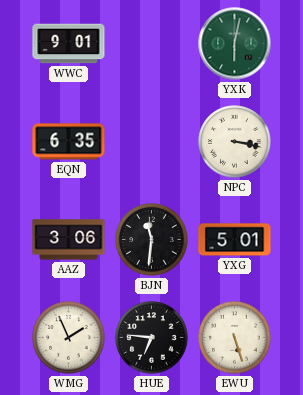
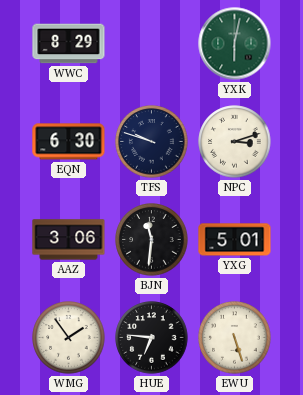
WWC: 9:01 -> 8:29 (69, 44)
EQN: 6:35 -> 6:30 (69, 142)
TFS: none -> 9:48 (152, 142)
NPC: 3:17 -> 3:12 (235, 142)
WMG: 1:56 -> 1:54 (69, 338)
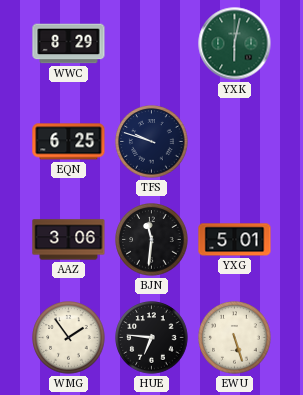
EQN: 6:30 -> 6:25 (69, 142)
NPC: 3:12 -> none (235, 142)
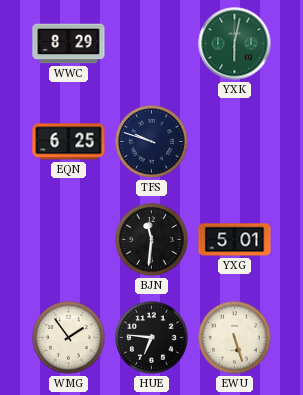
AAZ: 3:06 -> none (69, 240)
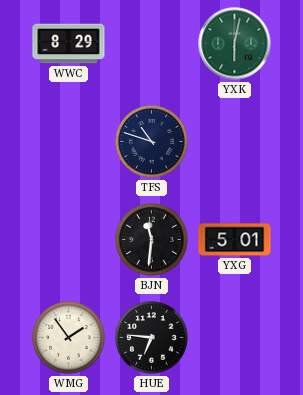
EQN: 6:25 -> none (69, 142)
TFS: 9:48 -> 10:48 (152, 142)
EWU: 5:27 -> none (235, 338)
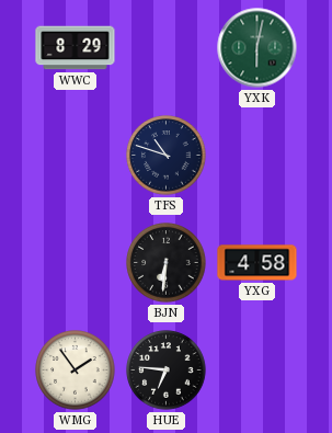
BJN: 11:31 -> 6:31 (167, 263)
YXG: 5:01 -> 4:58 (257, 263)
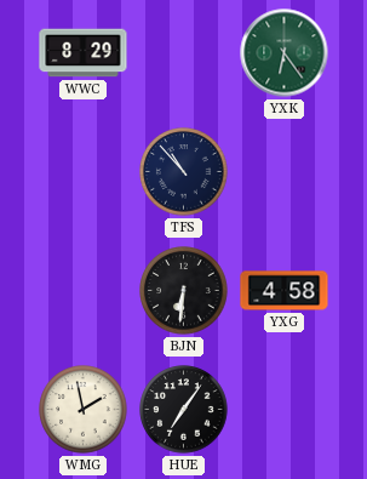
YXK: 6:02 -> 6:24 (285, 53)
TFS: 10:48 -> 10:53 (184, 172)
WMG: 1:54 -> 1:58 (84, 410)
HUE: 6:46 -> 7:06 (184, 410)
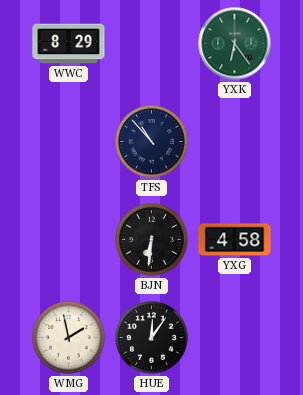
HUE: 7:06 -> 12:06 (152, 338)
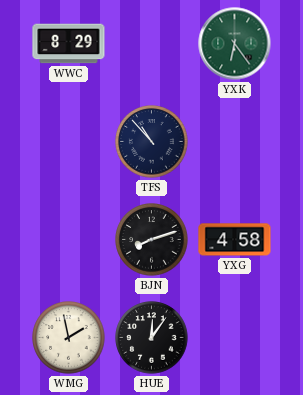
BJN: 6:31 -> 8:12 (152, 240)
